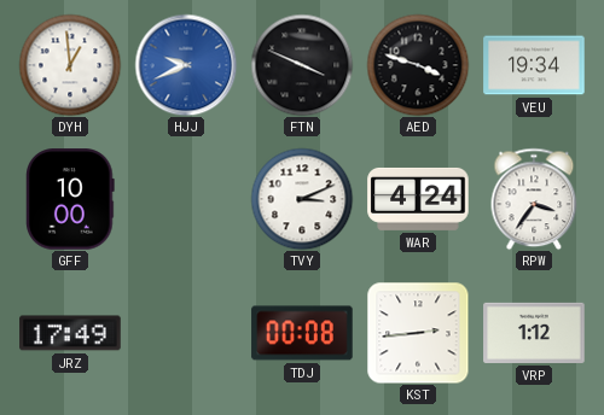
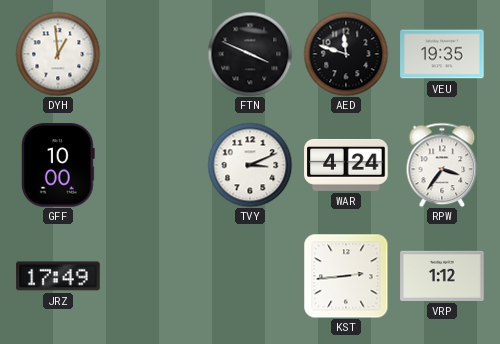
HJJ: 9:41 -> none (186, 65)
AED: 3:48 -> 11:48 (346, 54)
VEU: 19:34 -> 19:35 (442, 54)
TDJ: 00:08 -> none (302, 333)
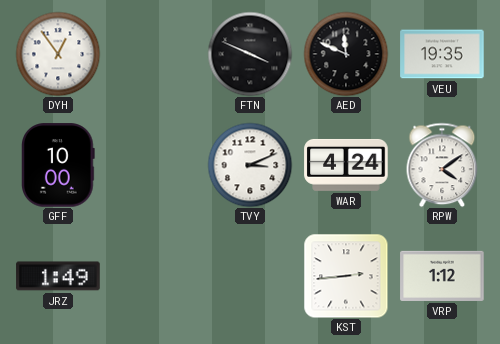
DYH: 12:59 -> 12:54 (58, 54)
AED: 11:48 -> 11:49 (346, 54)
RPW: 3:36 -> 4:09 (442, 165)
JRZ: 17:49 -> 1:49 (58, 276)
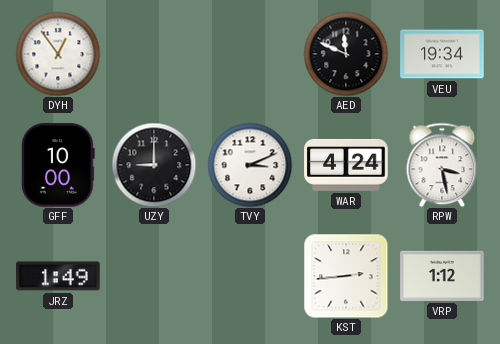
FTN: 3:49 -> none (250, 54)
VEU: 19:35 -> 19:34 (442, 54)
UZY: none -> 9:00 (154, 165)
RPW: 4:09 -> 3:28 (442, 165)
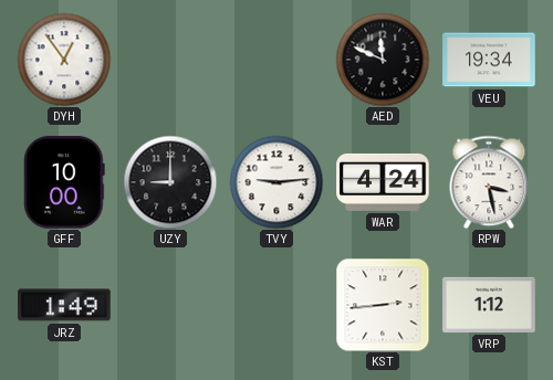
TVY: 3:11 -> 9:14 (276, 182)
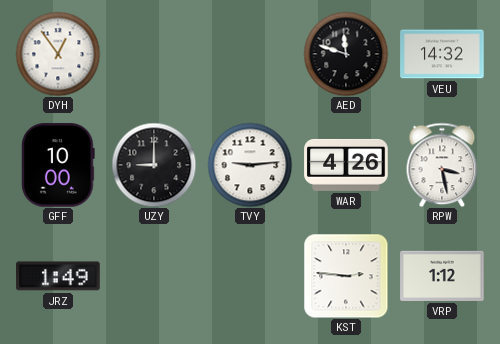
AED: 11:49 -> 11:48 (346, 54)
VEU: 19:34 -> 14:32 (442, 54)
WAR: 4:24 -> 4:26 (346, 165)
KST: 2:44 -> 2:46 (346, 276)
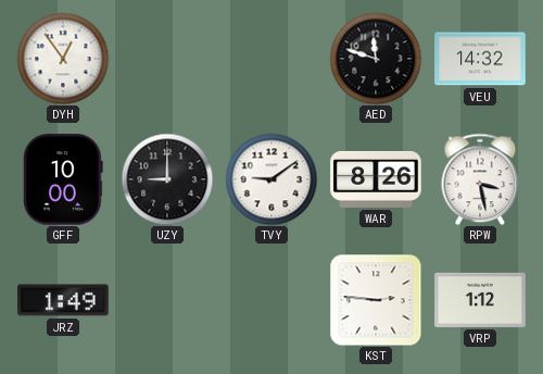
TVY: 9:14 -> 9:09 (271, 179)
WAR: 4:26 -> 8:26 (376, 179)
